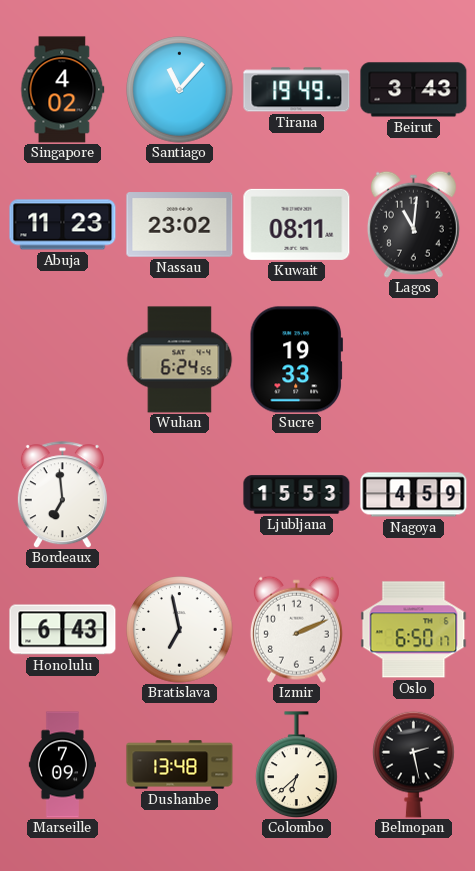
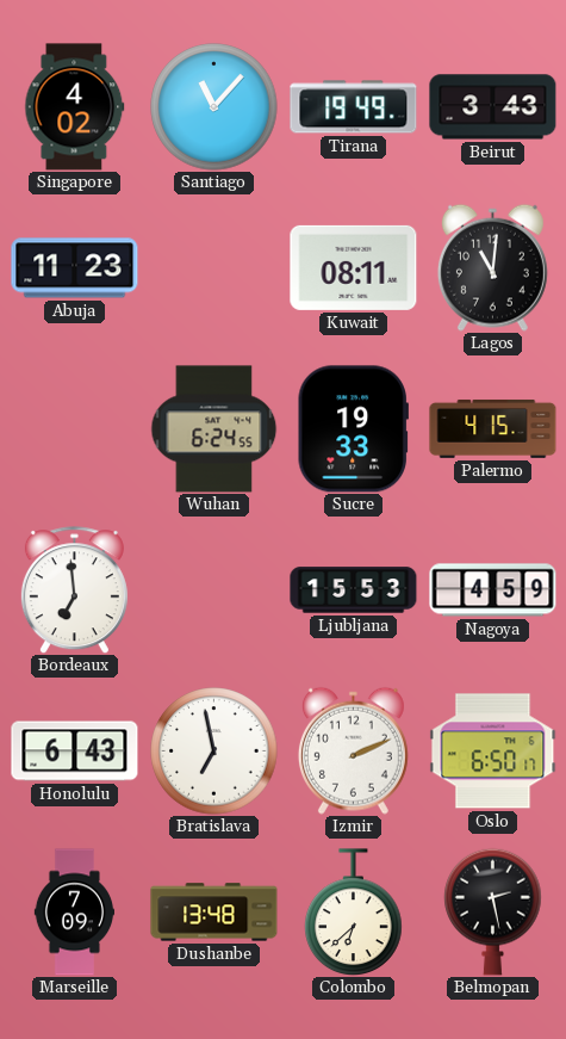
Nassau: 23:02 -> none (180, 225)
Palermo: none -> 4:15 (493, 429)
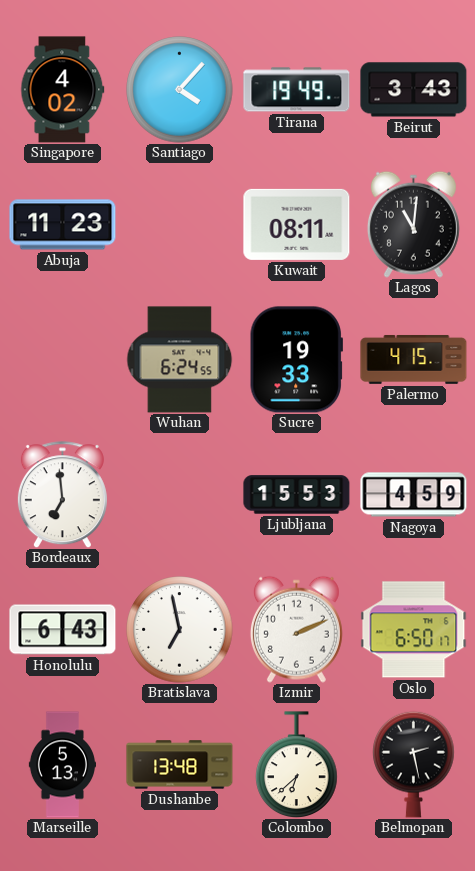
Santiago: 11:07 -> 4:07 (180, 90)
Marseille: 7:09 -> 5:13 (62, 765)
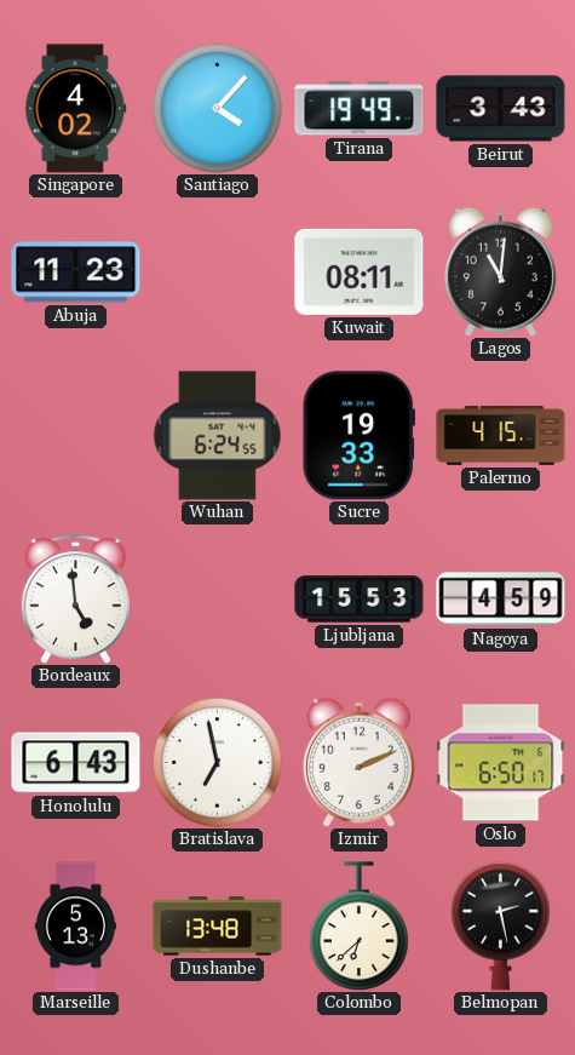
Bordeaux: 6:59 -> 4:59 (75, 600)
